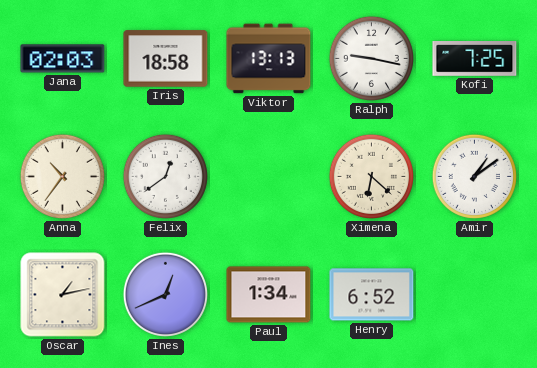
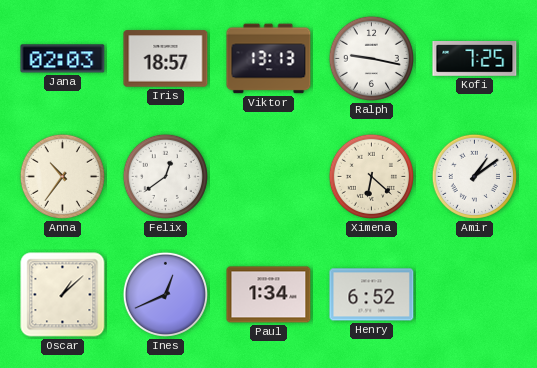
Iris: 18:58 -> 18:57 (166, 59)
Oscar: 1:13 -> 1:08 (63, 295)
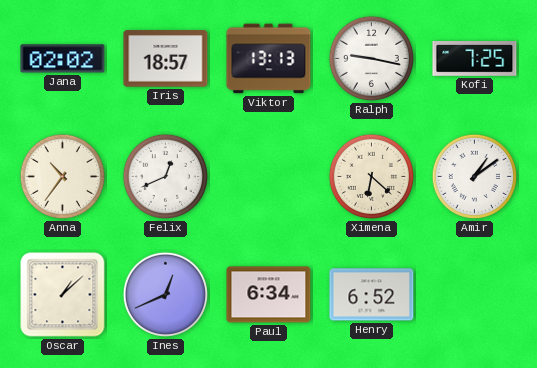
Jana: 02:03 -> 02:02 (63, 59)
Felix: 12:39 -> 12:41 (165, 176)
Paul: 1:34 -> 6:34 (269, 295)
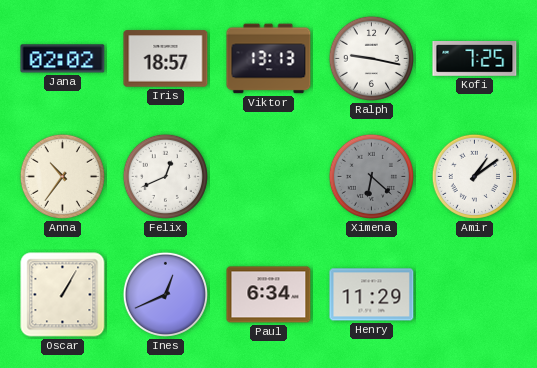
Ximena dial: cream -> grey (371, 176)
Oscar: 1:08 -> 1:05 (63, 295)
Henry: 6:52 -> 11:29 (372, 295)
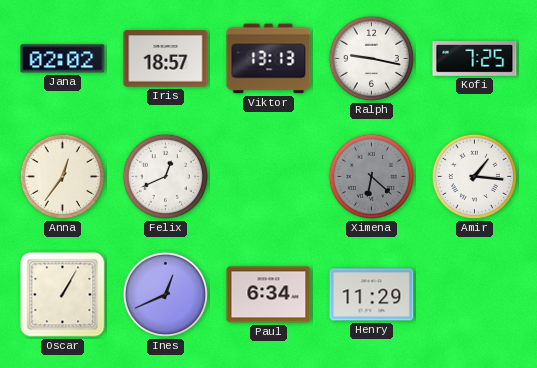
Anna: 10:36 -> 12:36 (62, 176)
Amir: 1:09 -> 1:16 (474, 176)
